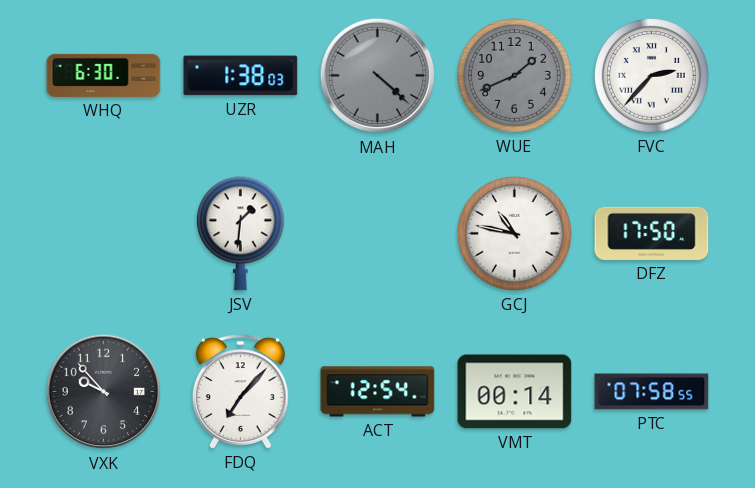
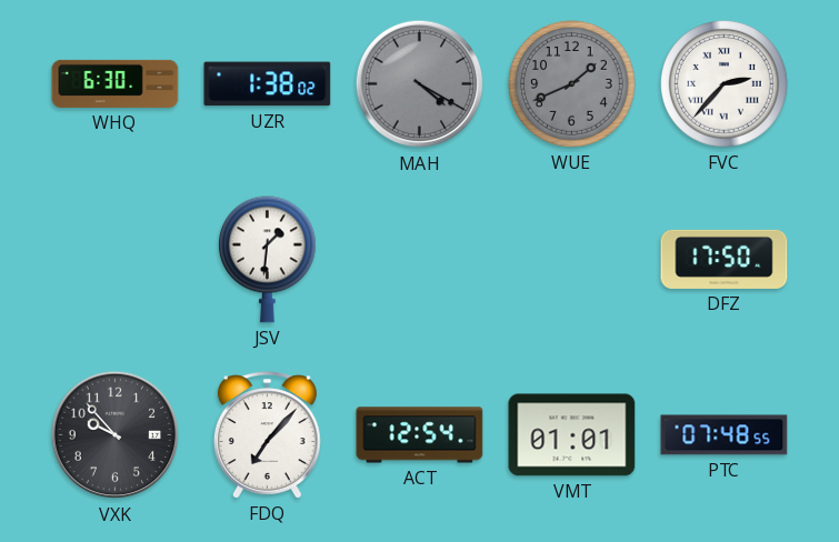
UZR: 1:38:03 -> 1:38:02 (268, 84)
MAH: 4:22 -> 4:20 (420, 84)
GCJ: 10:47 -> none (515, 234)
VMT: 00:14 -> 01:01 (572, 435)
PTC: 07:58 -> 07:48 (725, 435)
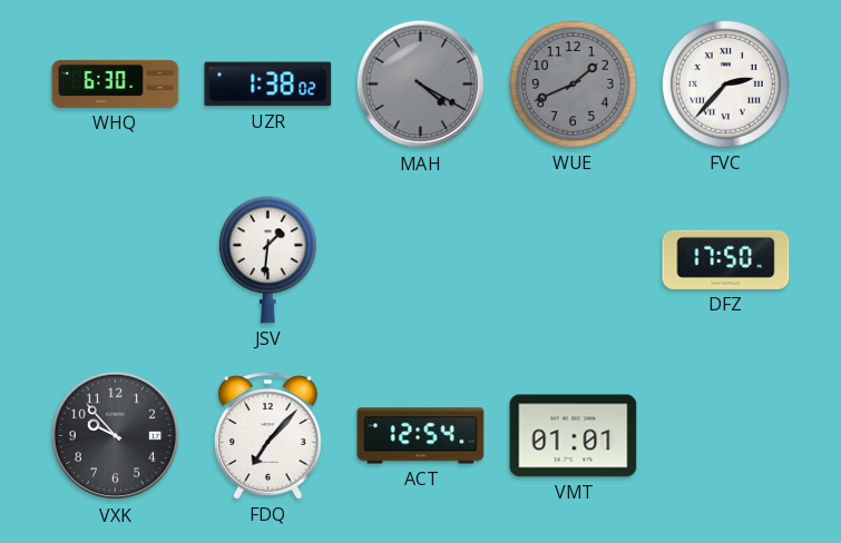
PTC: 07:48 -> none (725, 435)
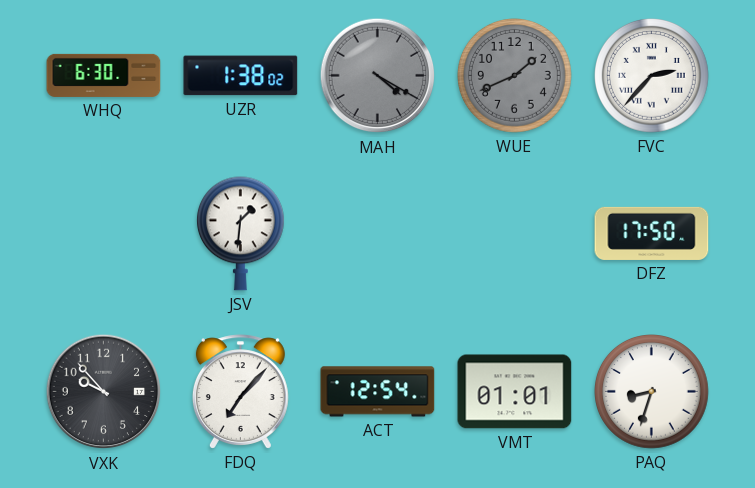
PAQ: none -> 8:33 (652, 392)
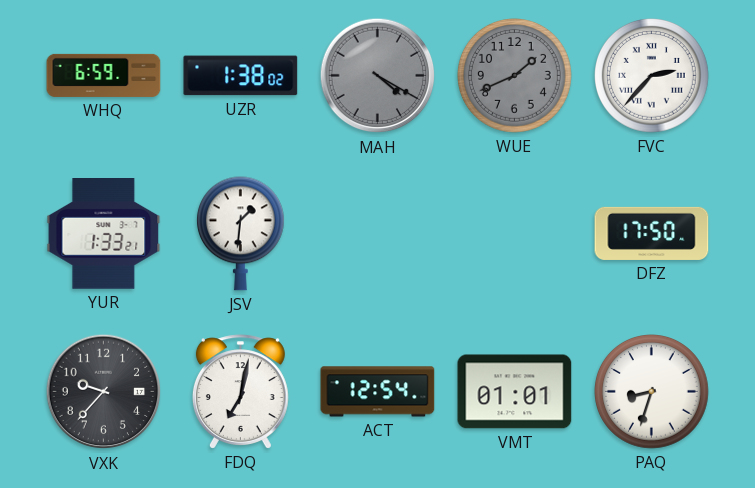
WHQ: 6:30 -> 6:59 (104, 75)
YUR: none -> 1:33 (104, 234)
VXK: 9:53 -> 9:37 (104, 392)
FDQ: 7:07 -> 7:02 (240, 392)
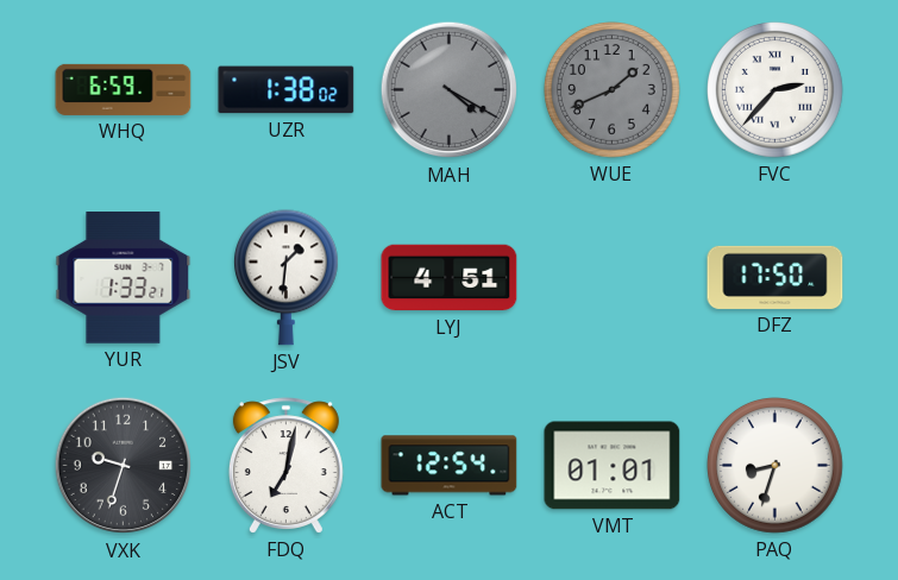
LYJ: none -> 4:51 (450, 278)
VXK: 9:37 -> 9:33 (124, 466)
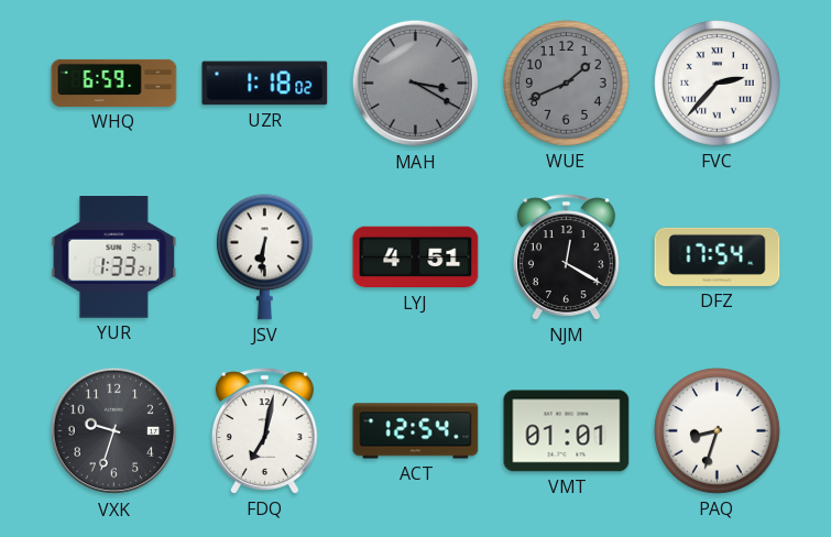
UZR: 1:38 -> 1:18 (265, 84)
MAH: 4:20 -> 3:20 (416, 84)
JSV: 1:31 -> 6:31 (264, 257)
NJM: none -> 12:20 (566, 257)
DFZ: 17:50 -> 17:54 (718, 256)
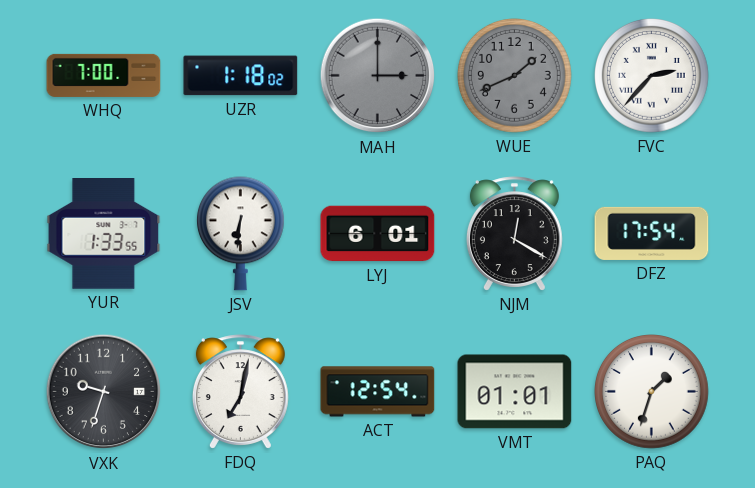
WHQ: 6:59 -> 7:00 (104, 75)
MAH: 3:20 -> 3:00 (378, 76)
YUR: 1:33:21 -> 1:33:55 (104, 234)
LYJ: 4:51 -> 6:01 (378, 234)
PAQ: 8:33 -> 1:33 (652, 392)
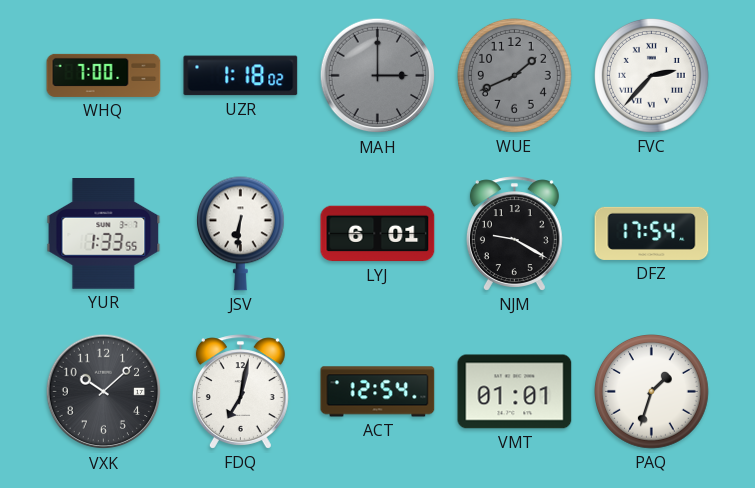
NJM: 12:20 -> 9:20 (514, 234)
VXK: 9:33 -> 10:08 (104, 392)
